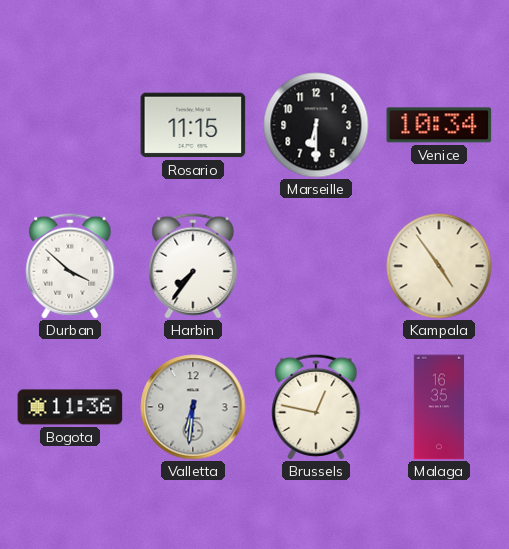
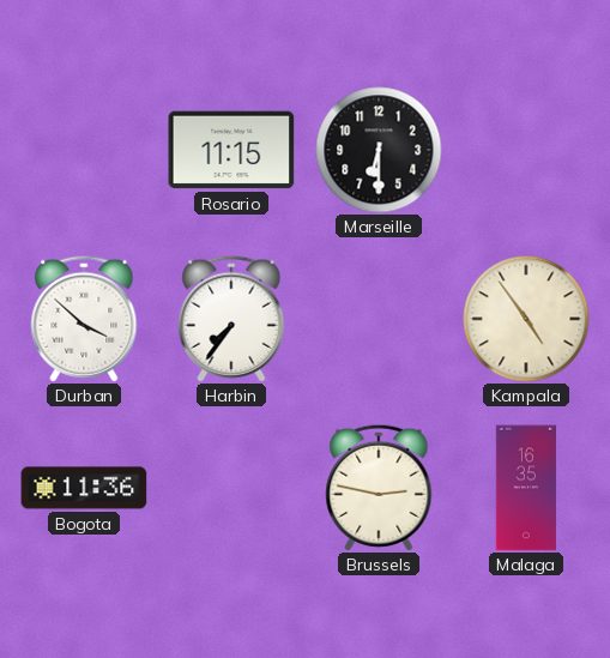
Venice: 10:34 -> none (439, 125)
Valletta: 6:31 -> none (193, 407)
Brussels: 12:47 -> 2:47 (379, 488)
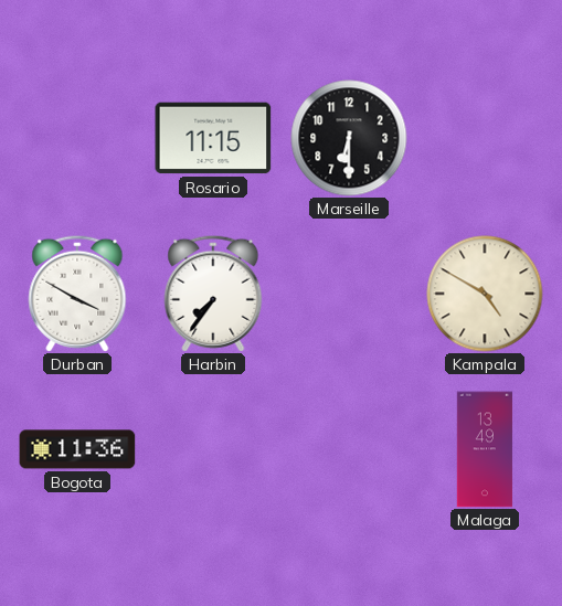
Durban: 3:52 -> 3:50 (77, 294)
Kampala: 4:54 -> 4:50 (485, 294)
Brussels: 2:47 -> none (379, 488)
Malaga: 16:35 -> 13:49 (485, 449)
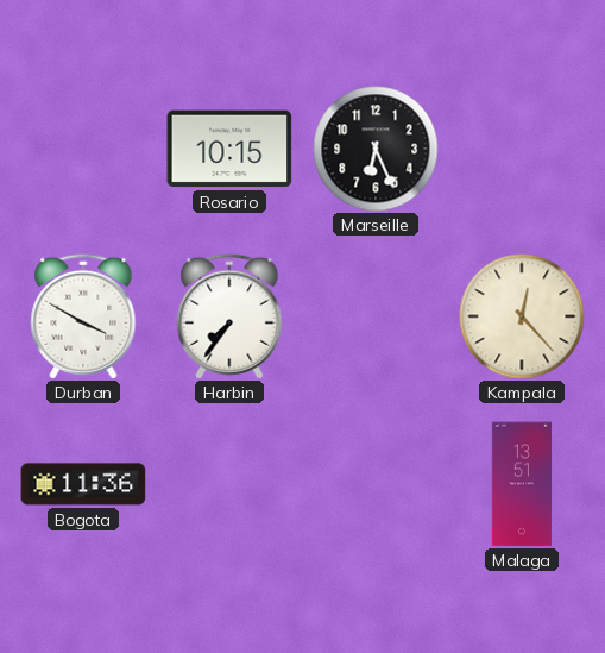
Rosario: 11:15 -> 10:15 (229, 149)
Marseille: 6:30 -> 6:26 (376, 149)
Kampala: 4:50 -> 12:23 (522, 316)
Malaga: 13:49 -> 13:51 (522, 484)
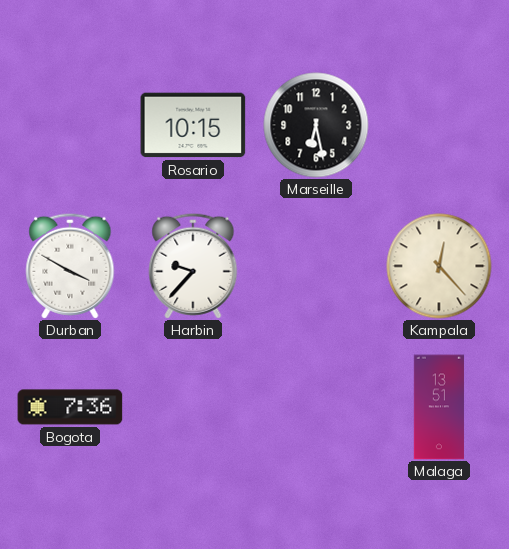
Marseille: 6:26 -> 6:28 (316, 125)
Harbin: 7:36 -> 9:37 (193, 266)
Bogota: 11:36 -> 7:36 (70, 407)
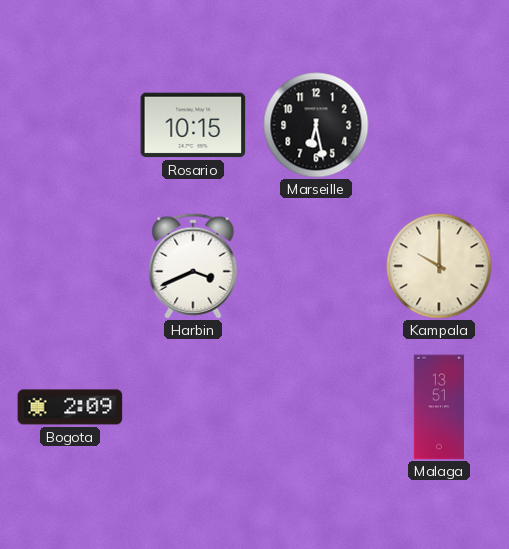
Durban: 3:50 -> none (70, 266)
Harbin: 9:37 -> 3:41 (193, 266)
Kampala: 12:23 -> 10:00 (439, 266)
Bogota: 7:36 -> 2:09 (70, 407)
